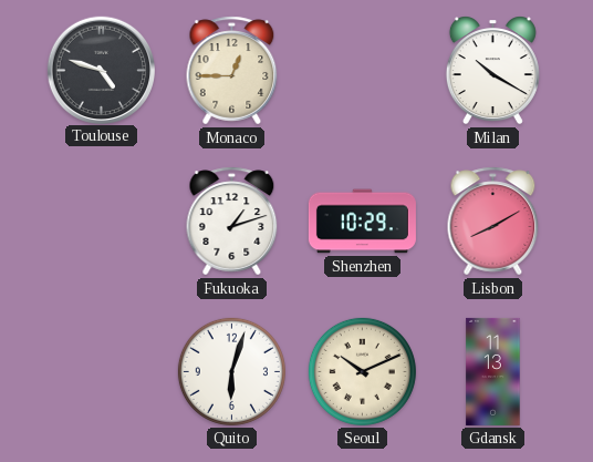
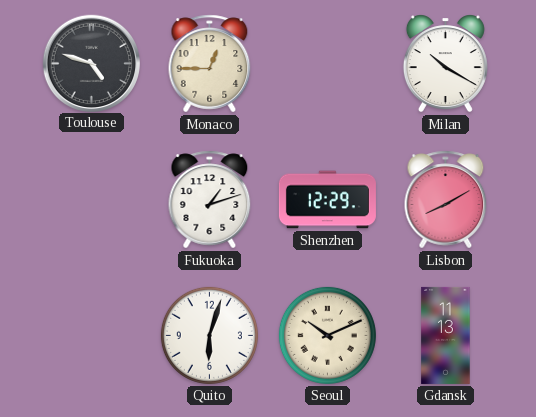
Shenzhen: 10:29 -> 12:29 (327, 200)
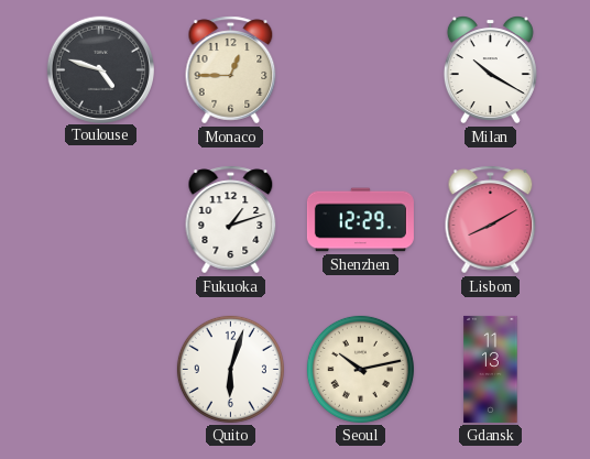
Seoul: 10:11 -> 10:13 (360, 369)
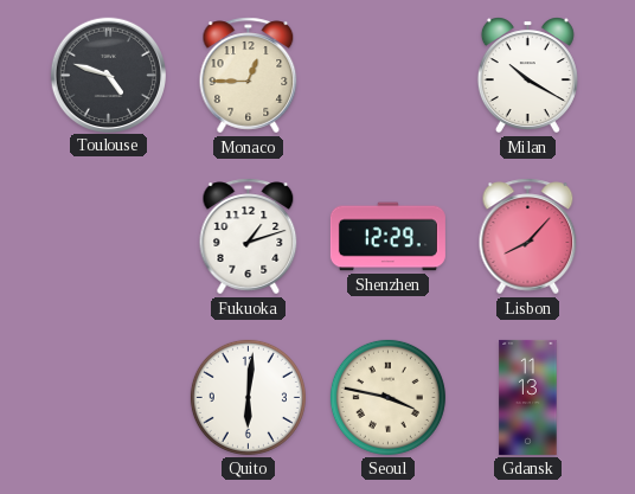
Lisbon: 8:10 -> 8:07 (528, 237)
Quito: 6:03 -> 6:01 (248, 397)
Seoul: 10:13 -> 3:47 (387, 397)
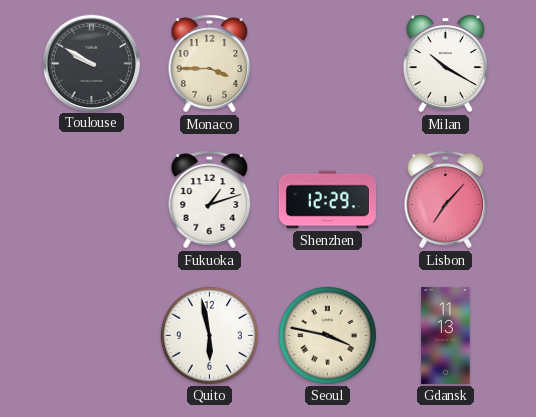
Toulouse: 4:48 -> 9:50 (91, 63)
Monaco: 12:45 -> 3:45 (210, 64)
Lisbon: 8:07 -> 7:07 (446, 200)
Quito: 6:01 -> 5:58 (209, 335)
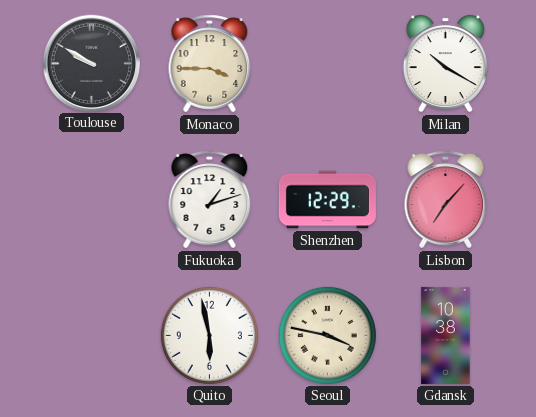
Gdansk: 11:13 -> 10:38 (446, 335)
